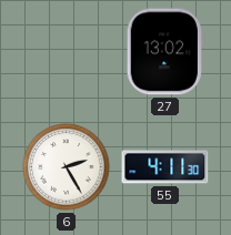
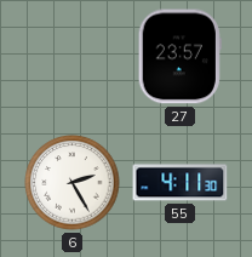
27: 13:02 -> 23:57 (179, 57)
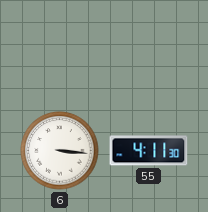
27: 23:57 -> none (179, 57)
6: 2:25 -> 3:16 (60, 151)
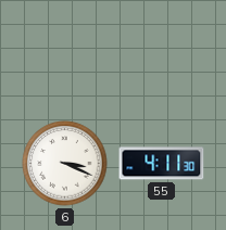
6: 3:16 -> 3:19 (65, 164)
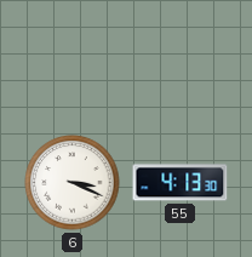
55: 4:11 -> 4:13 (181, 183)
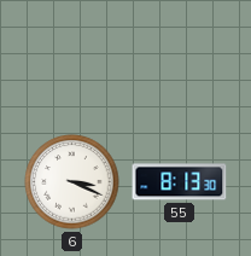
55: 4:13 -> 8:13 (180, 182)
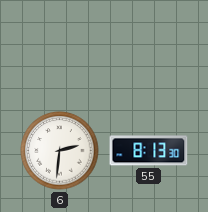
6: 3:19 -> 2:31 (60, 151)
